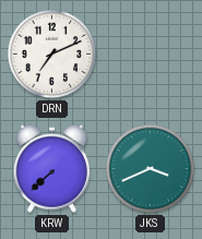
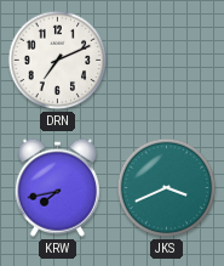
KRW: 7:38 -> 7:43 (57, 187)
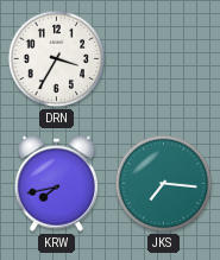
DRN: 7:11 -> 3:35 (57, 59)
JKS: 3:41 -> 7:16 (164, 184)
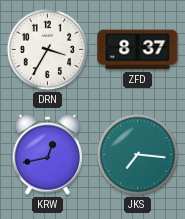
ZFD: none -> 8:37 (138, 50)
KRW: 7:43 -> 12:43 (47, 154)
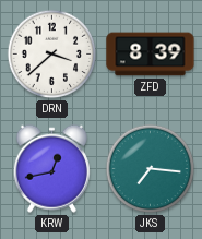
DRN: 3:35 -> 3:38 (52, 55)
ZFD: 8:37 -> 8:39 (151, 55)
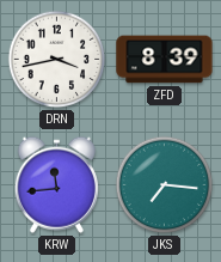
DRN: 3:38 -> 3:43 (57, 60)
KRW: 12:43 -> 11:44 (56, 184)
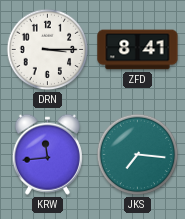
DRN: 3:43 -> 3:15 (48, 50)
ZFD: 8:39 -> 8:41 (138, 50)
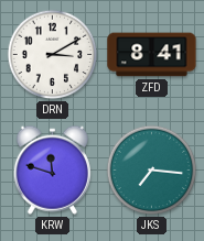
DRN: 3:15 -> 3:10 (53, 55)
KRW: 11:44 -> 11:48 (52, 169)
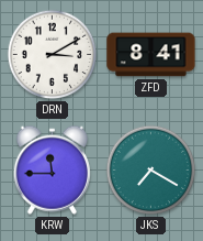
KRW: 11:48 -> 11:45 (52, 169)
JKS: 7:16 -> 7:20 (151, 171)
